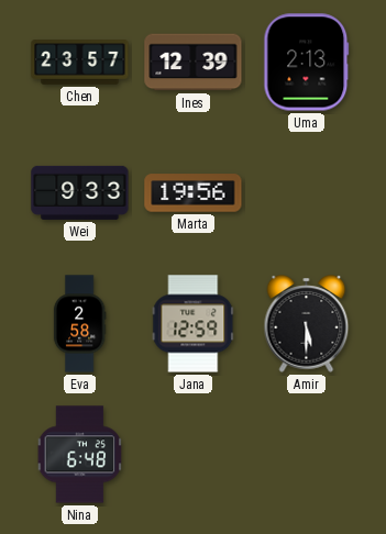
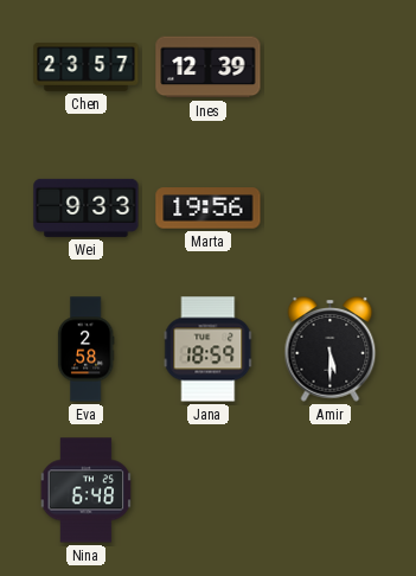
Uma: 2:13 -> none (307, 63)
Jana: 12:59 -> 18:59 (209, 350)
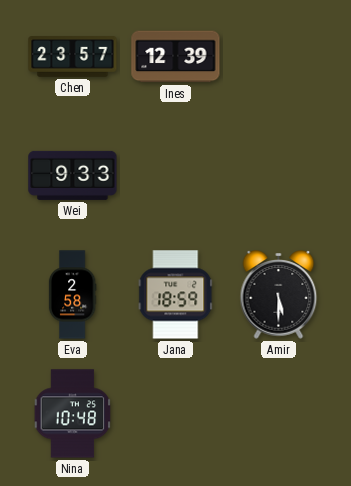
Marta: 19:56 -> none (209, 209)
Nina: 6:48 -> 10:48 (73, 414)
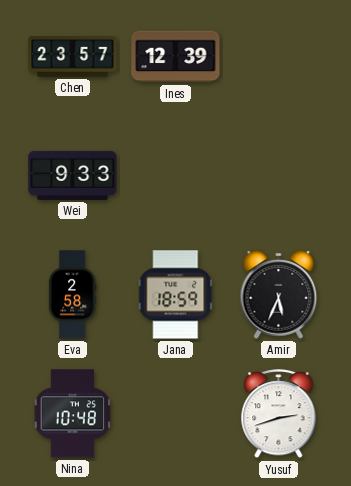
Amir: 5:30 -> 5:34 (279, 295)
Yusuf: none -> 2:42 (279, 414)
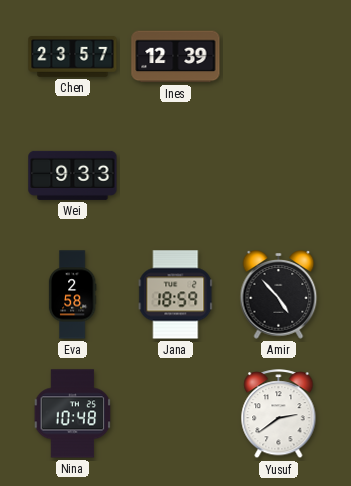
Amir: 5:34 -> 4:53 (279, 295)
Yusuf: 2:42 -> 2:39 (279, 414)
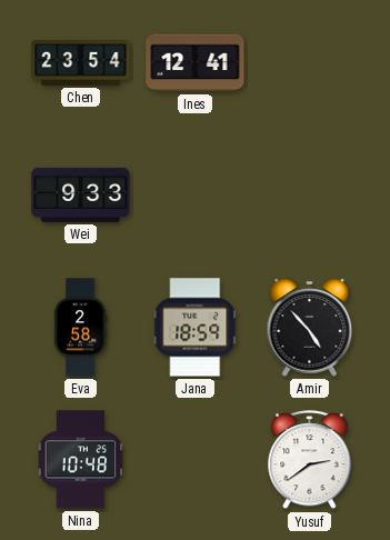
Chen: 23:57 -> 23:54 (81, 63)
Ines: 12:39 -> 12:41 (196, 63)
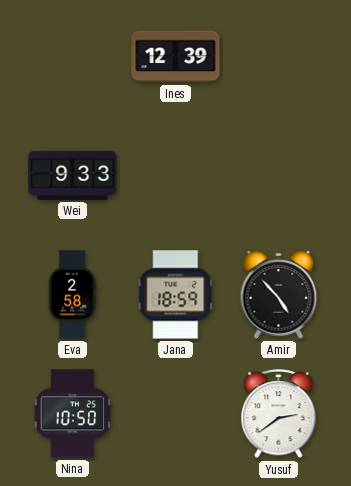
Chen: 23:54 -> none (81, 63)
Ines: 12:41 -> 12:39 (176, 57)
Nina: 10:48 -> 10:50 (73, 414)
